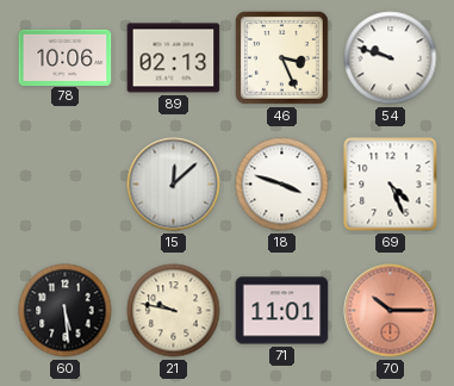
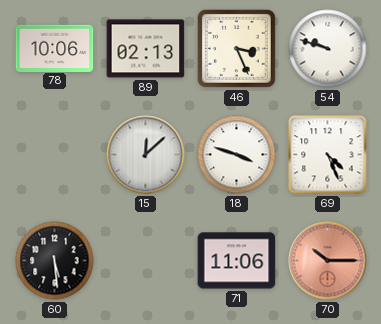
21: 9:47 -> none (174, 311)
71: 11:01 -> 11:06 (237, 261)
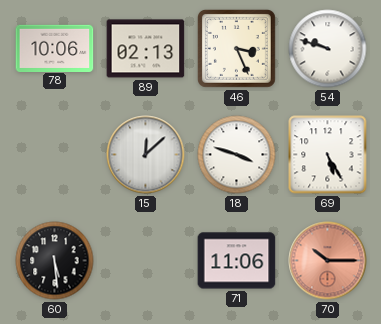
69: 4:26 -> 5:25 (328, 155)
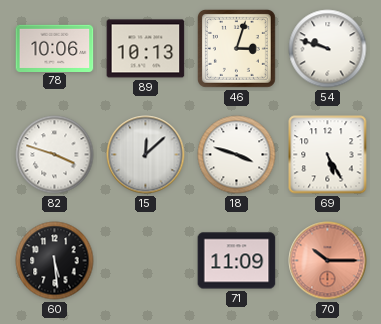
89: 02:13 -> 10:13 (146, 49)
46: 3:26 -> 3:03 (236, 48)
82: none -> 3:48 (55, 155)
71: 11:06 -> 11:09 (237, 261)
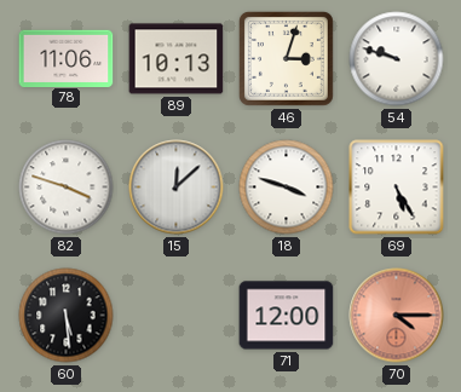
78: 10:06 -> 11:06 (67, 58)
71: 11:09 -> 12:00 (287, 316)
70: 10:15 -> 4:15 (397, 316)
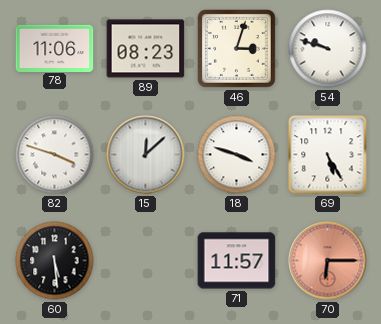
89: 10:13 -> 08:23 (146, 49)
71: 12:00 -> 11:57 (237, 261)
70: 4:15 -> 6:15 (328, 261)
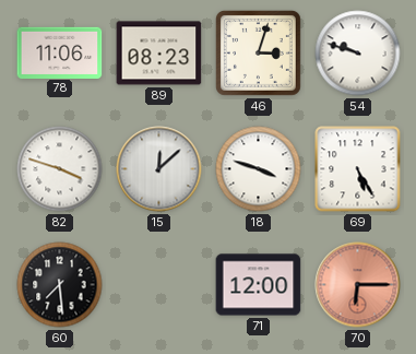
60: 5:29 -> 7:29 (60, 285)
71: 11:57 -> 12:00 (259, 285)
